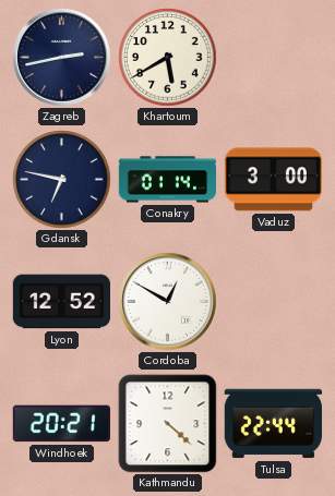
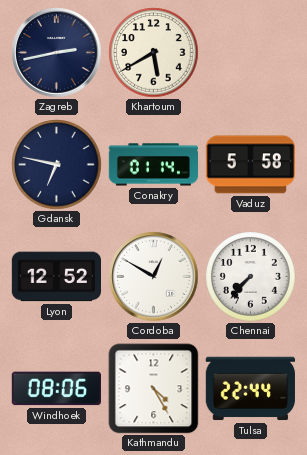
Vaduz: 3:00 -> 5:58 (250, 165)
Chennai: none -> 7:37 (251, 277)
Windhoek: 20:21 -> 08:06 (56, 389)
Kathmandu: 4:22 -> 4:25 (154, 389)
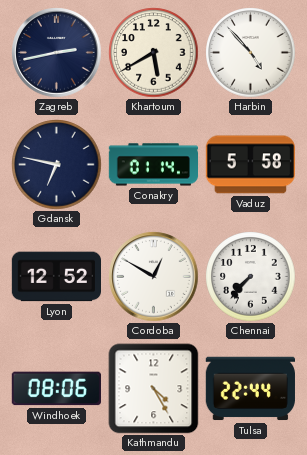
Harbin: none -> 4:53 (251, 53)
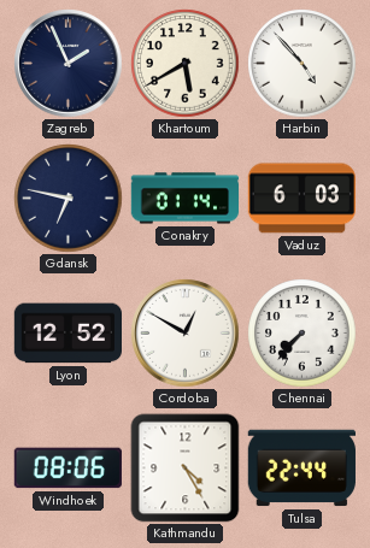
Zagreb: 2:43 -> 1:56 (69, 64)
Vaduz: 5:58 -> 6:03 (301, 199)
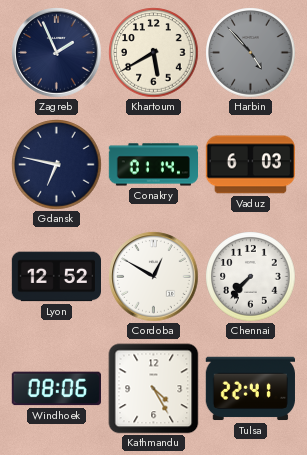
Harbin dial: white -> grey (251, 53)
Tulsa: 22:44 -> 22:41 (250, 389)
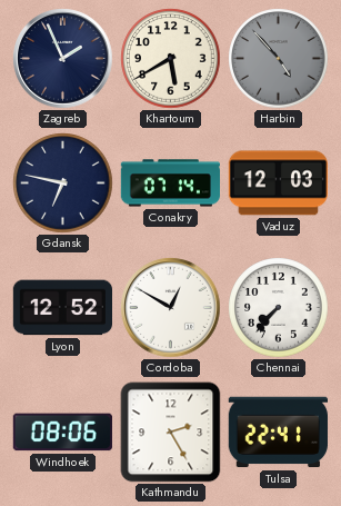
Conakry: 01:14 -> 07:14 (170, 183)
Vaduz: 6:03 -> 12:03 (278, 183)
Kathmandu: 4:25 -> 2:25 (171, 433)
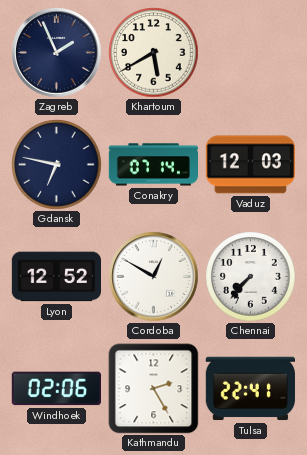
Harbin: 4:53 -> none (279, 59)
Windhoek: 08:06 -> 02:06 (56, 389)
